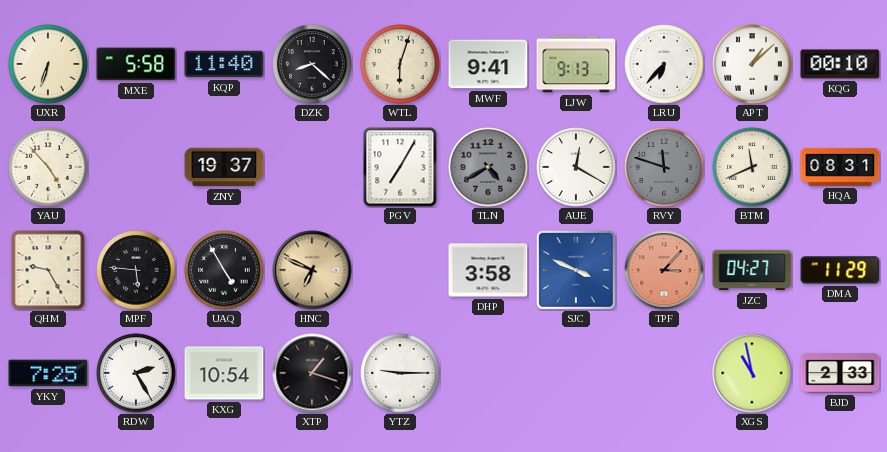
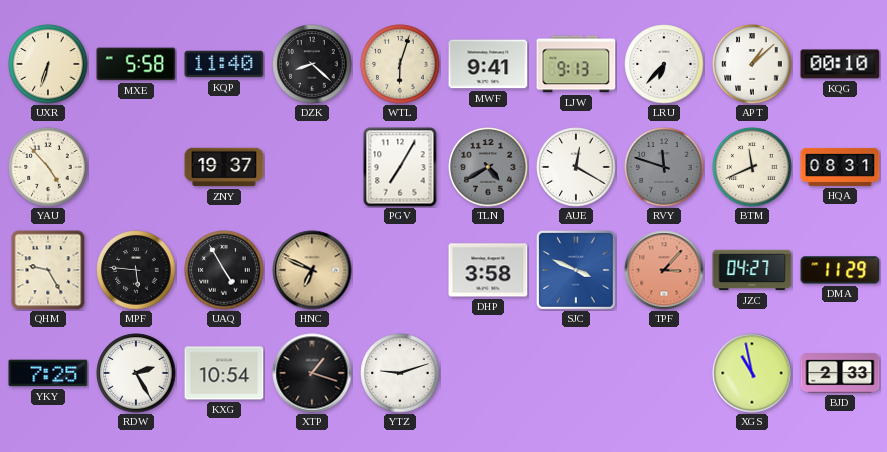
YTZ: 9:15 -> 9:12 (400, 373)
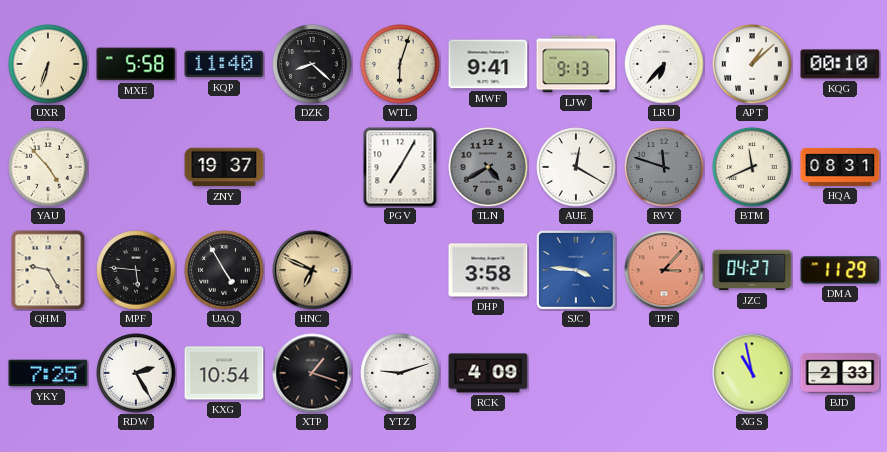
SJC: 3:49 -> 3:46 (576, 270)
RCK: none -> 4:09 (488, 373)
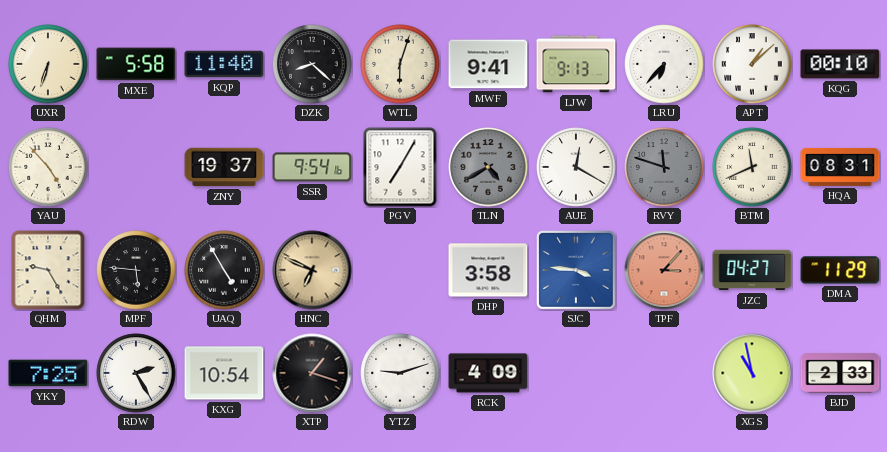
SSR: none -> 9:54 (312, 167)
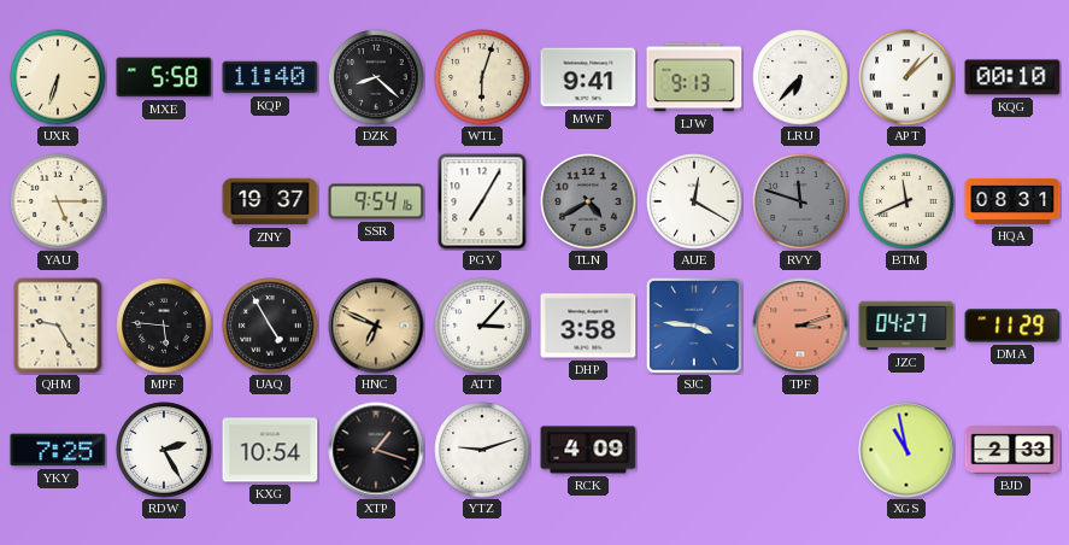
YAU: 4:53 -> 5:15 (58, 201)
ATT: none -> 3:07 (482, 326)
TPF: 3:07 -> 3:12 (800, 326)
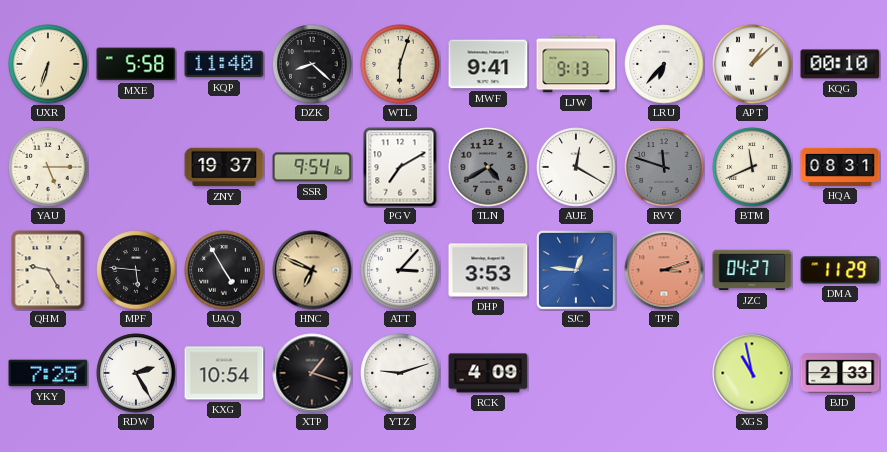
PGV: 7:05 -> 7:10 (400, 167)
DHP: 3:58 -> 3:53 (488, 270)
SJC: 3:46 -> 12:46 (576, 270)
